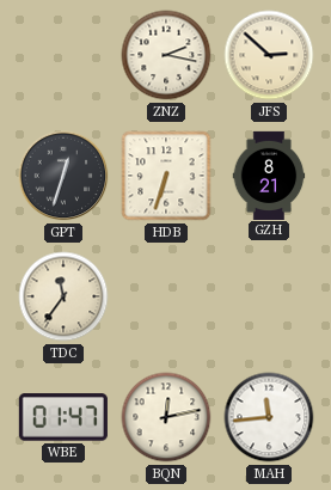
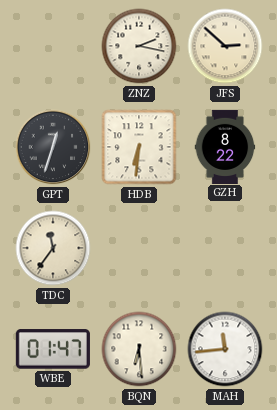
HDB: 6:33 -> 6:31 (139, 147)
GZH: 8:21 -> 8:22 (225, 146)
BQN: 12:13 -> 6:29 (139, 349)
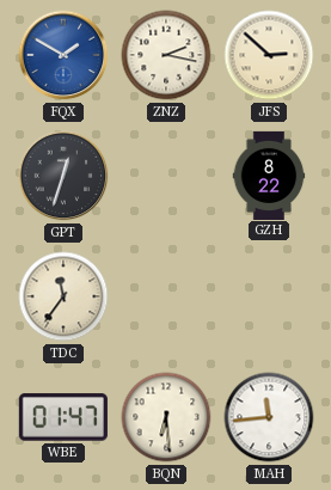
FQX: none -> 1:50 (63, 55)
HDB: 6:31 -> none (139, 147)
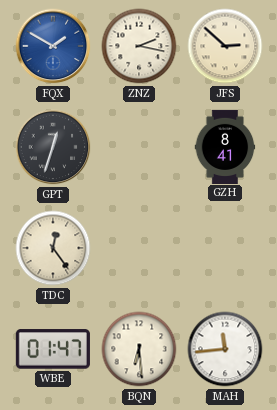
GZH: 8:22 -> 8:41 (225, 146)
TDC: 11:36 -> 12:24 (53, 248)
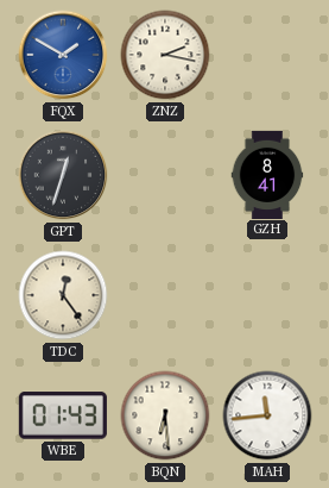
JFS: 2:52 -> none (225, 46)
WBE: 01:47 -> 01:43 (63, 415)
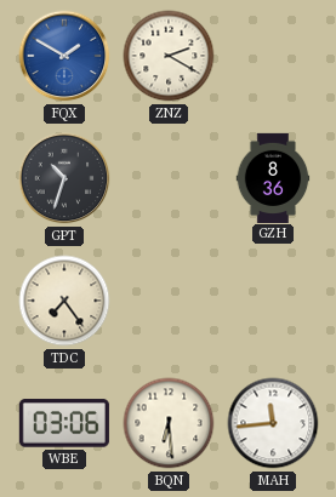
ZNZ: 2:17 -> 2:20 (169, 56)
GPT: 12:33 -> 10:33 (64, 178)
GZH: 8:41 -> 8:36 (273, 177)
TDC: 12:24 -> 7:24 (64, 301)
WBE: 01:43 -> 03:06 (64, 423)
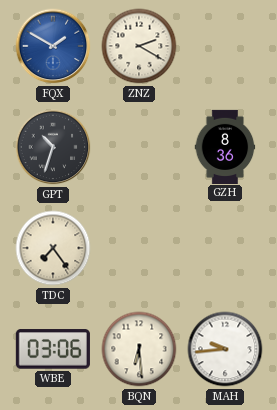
MAH: 11:44 -> 9:44 (225, 349)
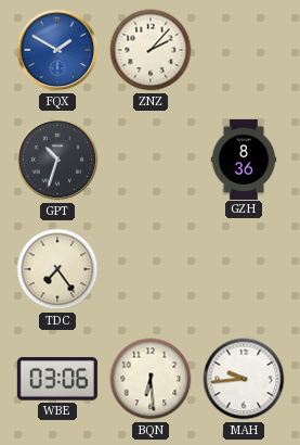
ZNZ: 2:20 -> 2:07 (151, 50)
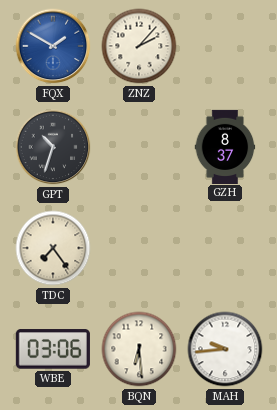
GZH: 8:36 -> 8:37 (225, 146)
